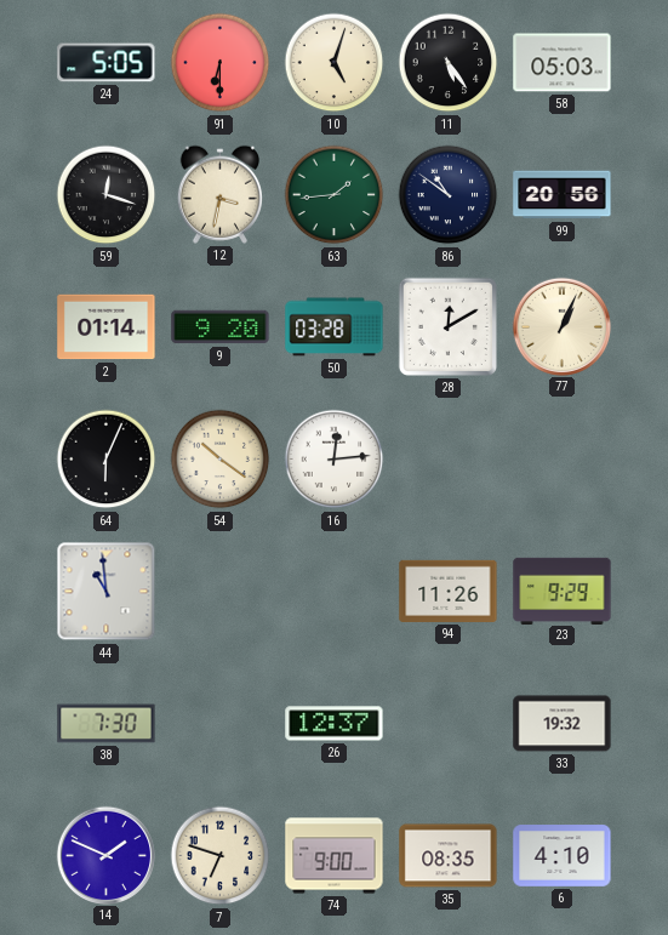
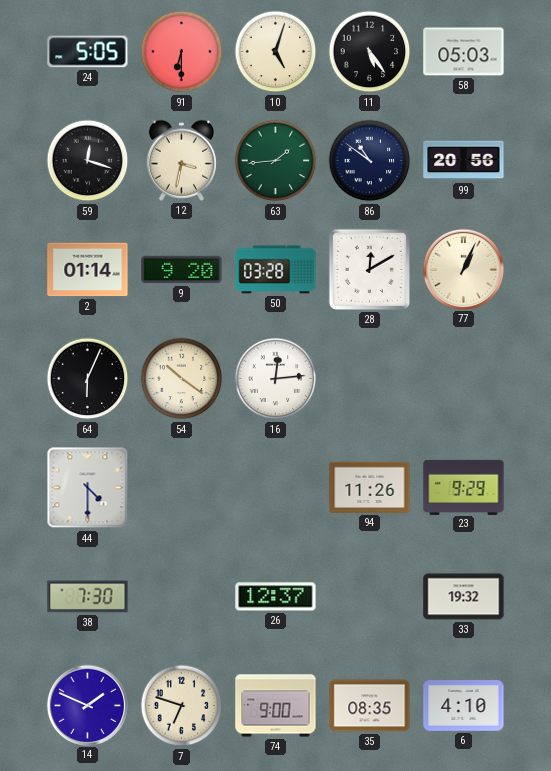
44: 10:59 -> 4:30 (88, 488)
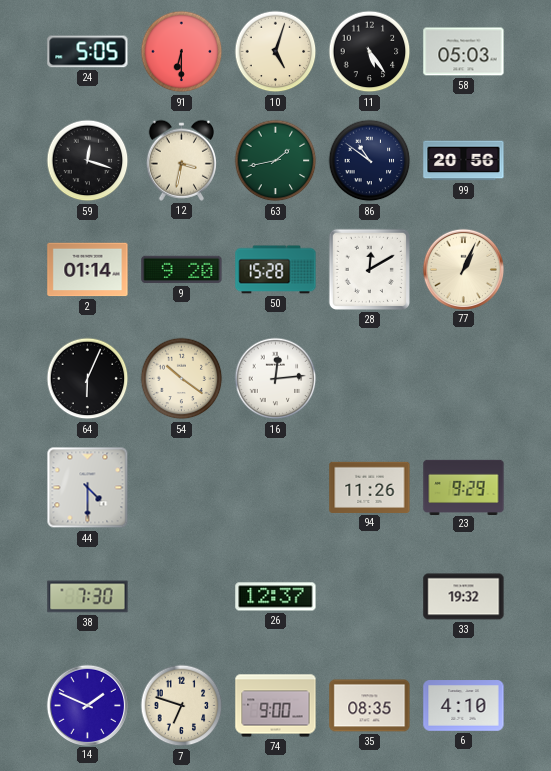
63: 1:44 -> 1:43 (276, 161)
50: 03:28 -> 15:28 (276, 270)
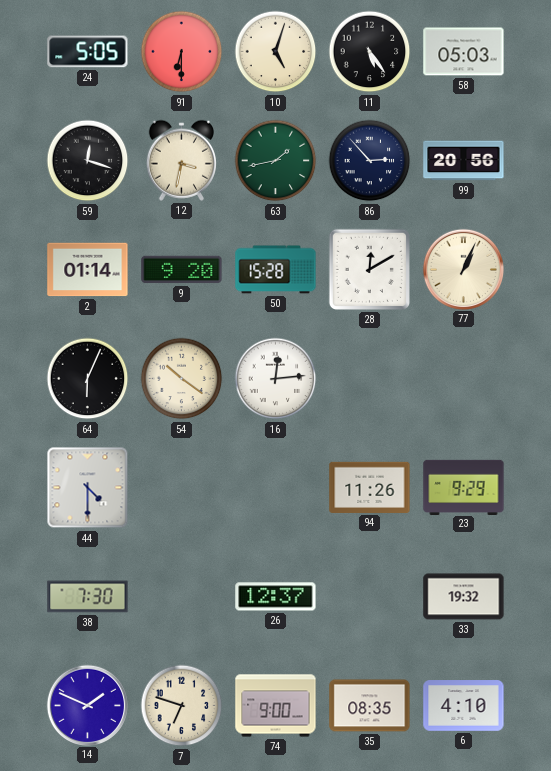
86: 10:51 -> 2:53 (370, 161)
